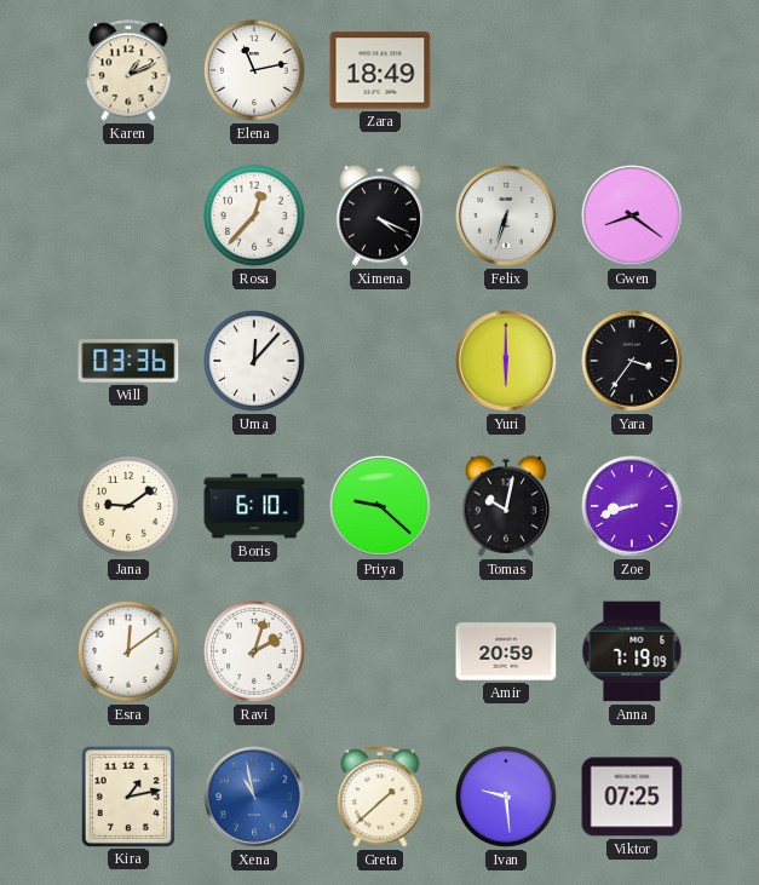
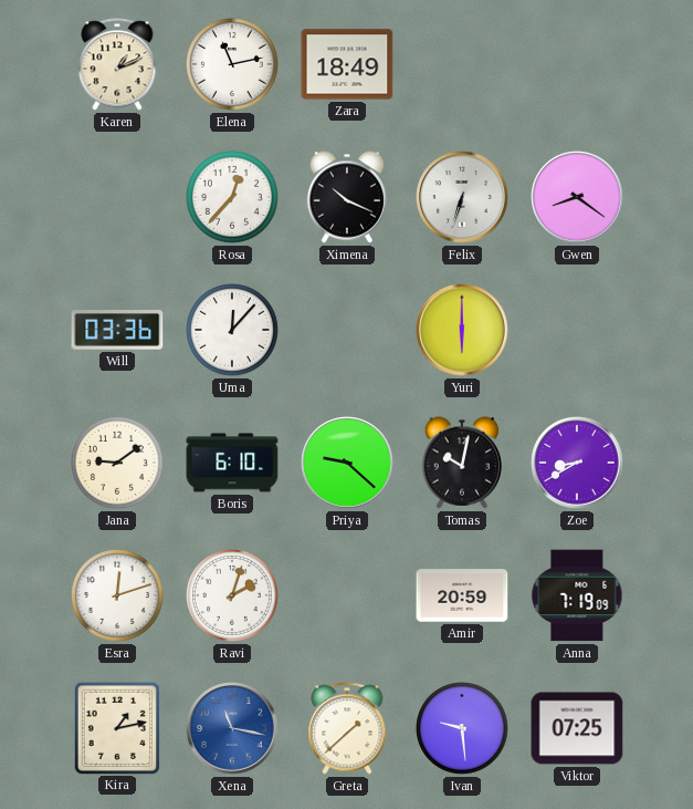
Ximena: 4:19 -> 10:19 (347, 197)
Yara: 3:36 -> none (632, 361)
Zoe: 8:42 -> 8:40 (577, 463)
Esra: 12:09 -> 12:12 (118, 597)
Xena: 10:58 -> 11:17 (232, 728)
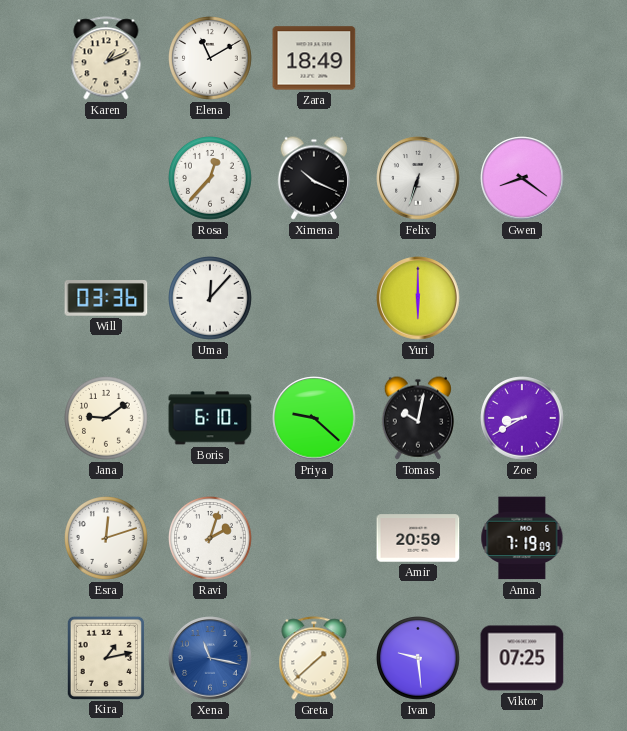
Elena: 11:13 -> 11:10 (211, 59)
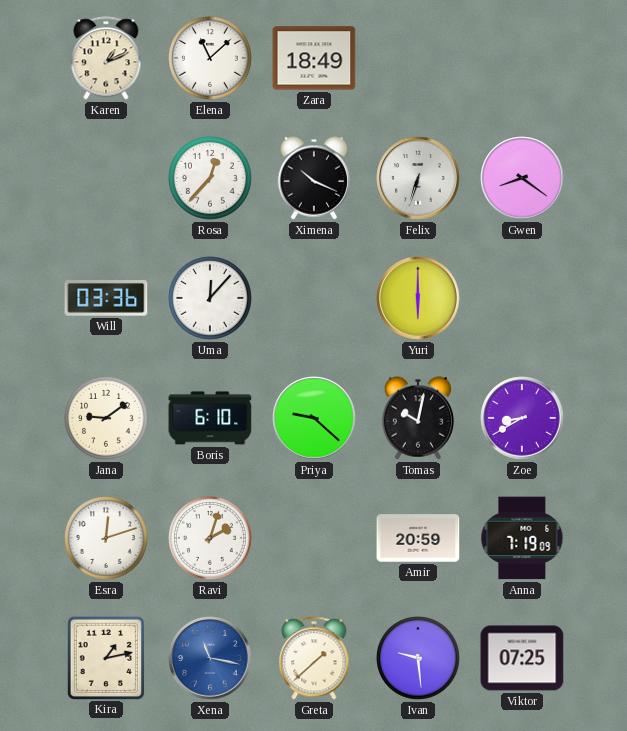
Elena: 11:10 -> 11:08 (211, 59)
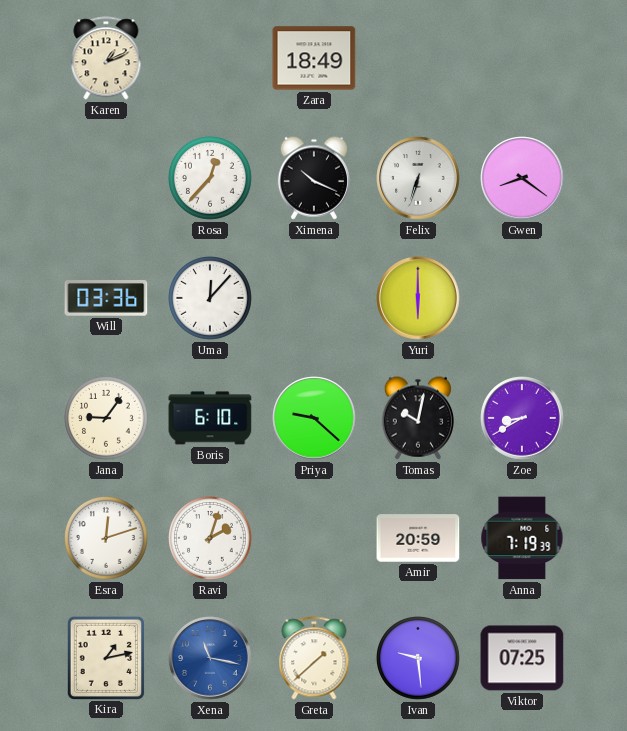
Elena: 11:08 -> none (211, 59)
Jana: 9:09 -> 9:06 (107, 419)
Anna: 7:19:09 -> 7:19:39 (522, 538)
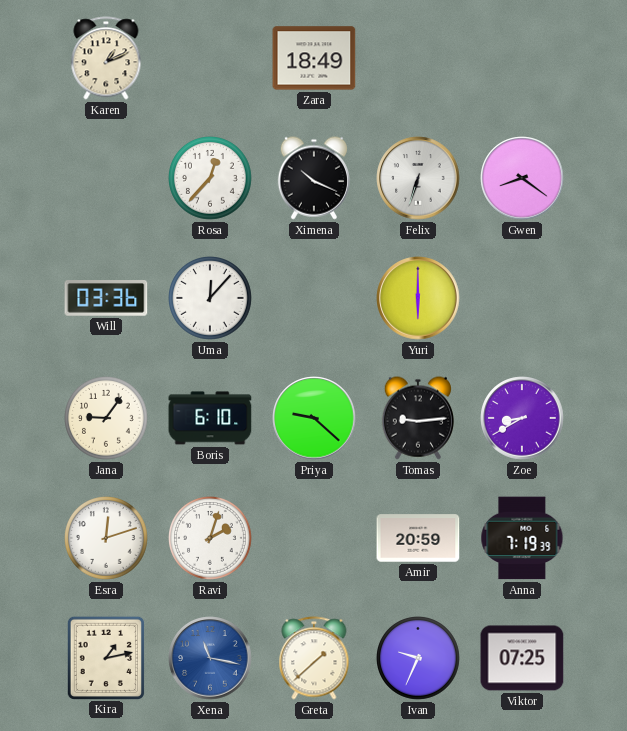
Tomas: 10:02 -> 9:14 (418, 418)
Ivan: 9:29 -> 9:34 (419, 659)
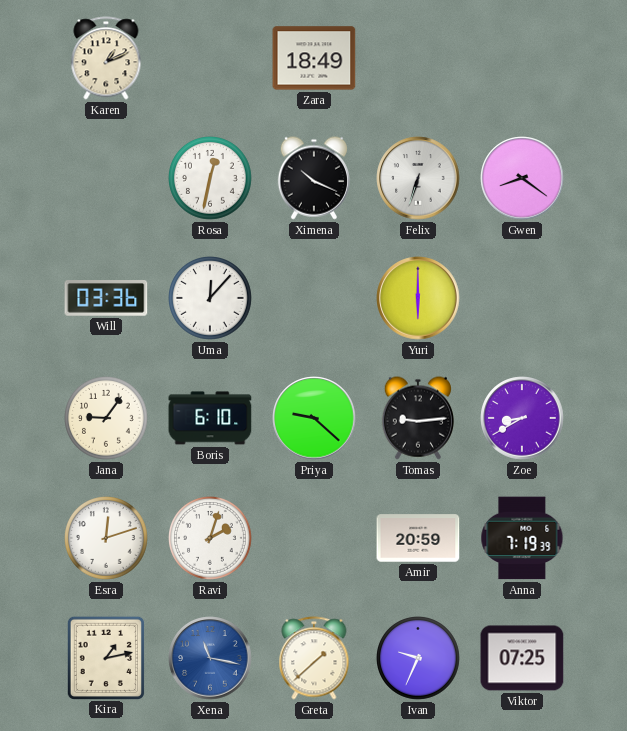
Rosa: 12:37 -> 12:32 (211, 179)
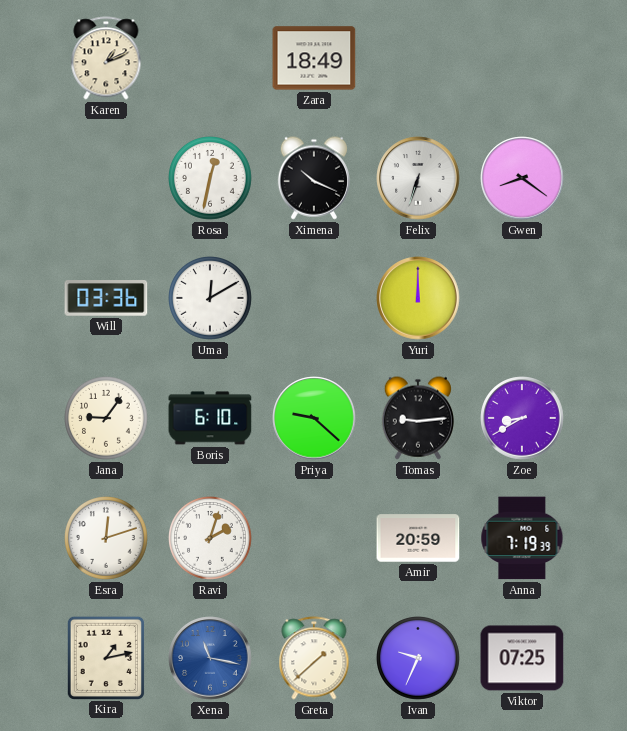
Uma: 12:07 -> 12:10 (211, 299)
Yuri: 6:00 -> 12:00 (418, 298)
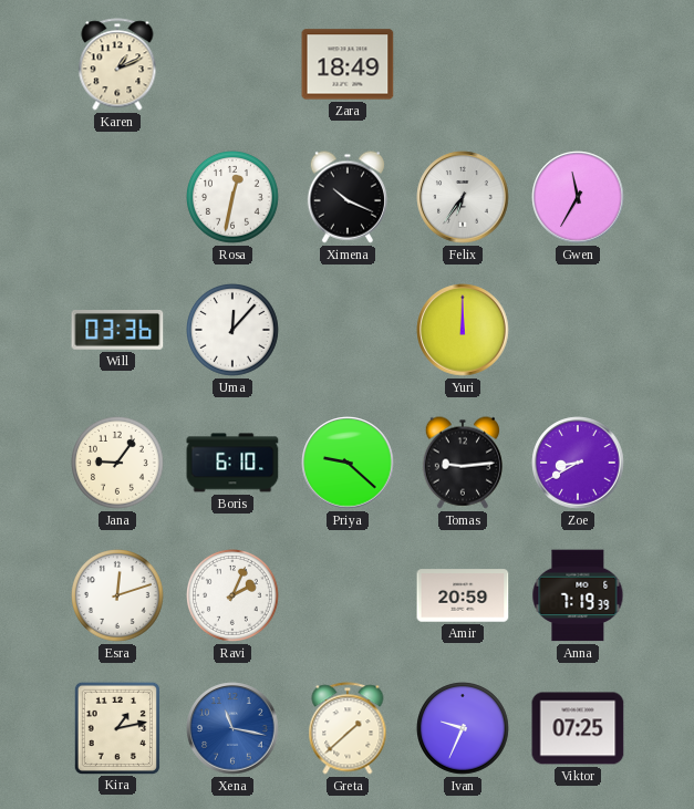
Felix: 6:33 -> 6:36 (463, 197)
Gwen: 8:21 -> 11:35 (578, 197)
Uma: 12:10 -> 12:07 (234, 331)
Ravi: 2:03 -> 2:04 (234, 597)
